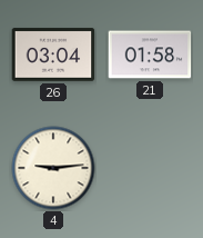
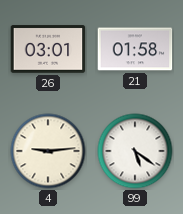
26: 03:04 -> 03:01 (48, 49)
99: none -> 5:21 (135, 151)
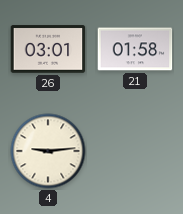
99: 5:21 -> none (135, 151)
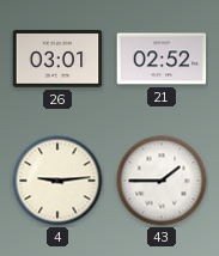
21: 01:58 -> 02:52 (162, 59)
43: none -> 1:45 (162, 181)
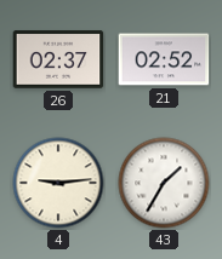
26: 03:01 -> 02:37 (58, 59)
43: 1:45 -> 1:35 (164, 183)
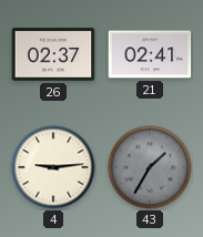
21: 02:52 -> 02:41 (150, 54)
43 dial: white -> grey (150, 167)
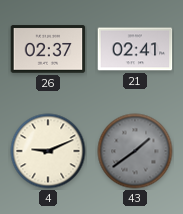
4: 9:14 -> 9:11 (48, 151)
43: 1:35 -> 1:39 (135, 151)
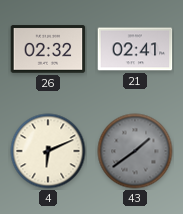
26: 02:37 -> 02:32 (48, 49)
4: 9:11 -> 6:11 (48, 151)
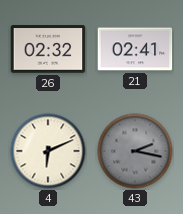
43: 1:39 -> 2:17 (135, 151)
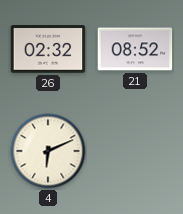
21: 02:41 -> 08:52 (135, 49)
43: 2:17 -> none (135, 151)
